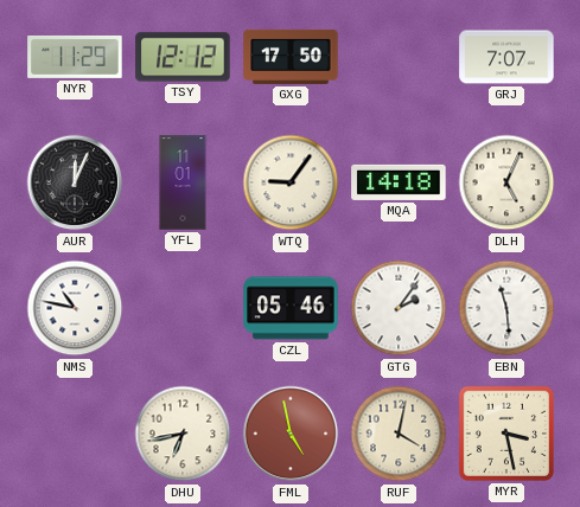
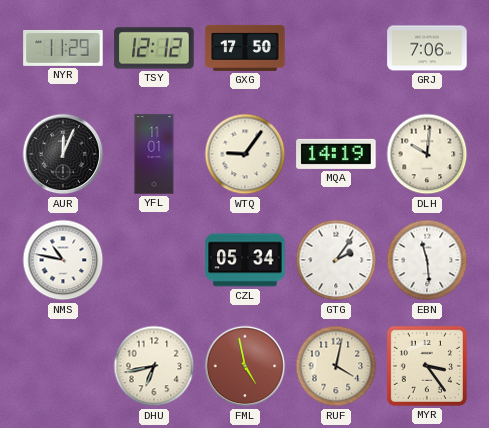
GRJ: 7:07 -> 7:06 (427, 48)
MQA: 14:18 -> 14:19 (336, 154)
DLH: 5:04 -> 10:01 (427, 154)
CZL: 05:46 -> 05:34 (245, 260)
MYR: 3:28 -> 3:24 (427, 366)
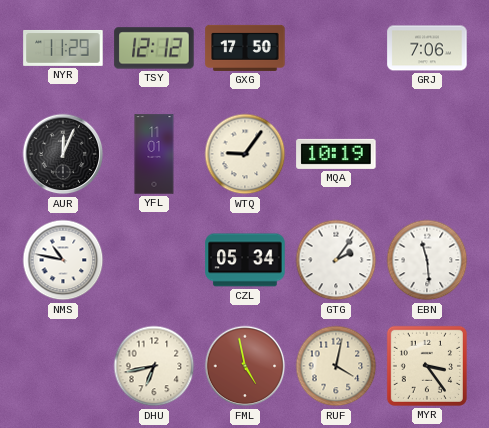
MQA: 14:19 -> 10:19 (336, 154)
DLH: 10:01 -> none (427, 154)
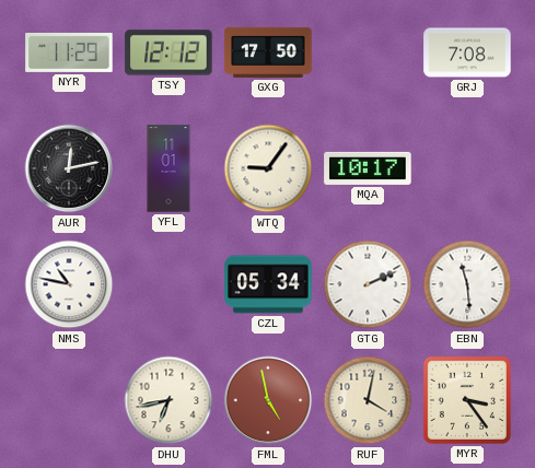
GRJ: 7:06 -> 7:08 (467, 52)
AUR: 12:04 -> 12:13 (69, 168)
MQA: 10:19 -> 10:17 (368, 168)
GTG: 2:06 -> 2:11 (368, 284)
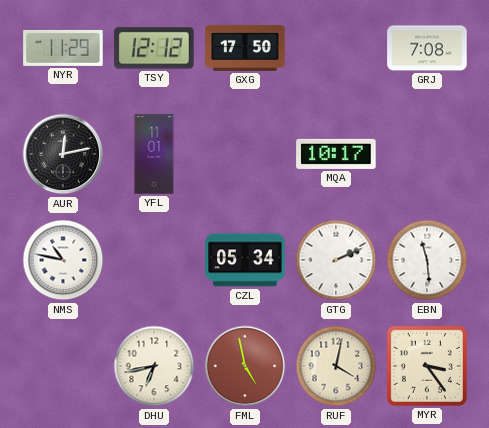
WTQ: 9:06 -> none (268, 168)
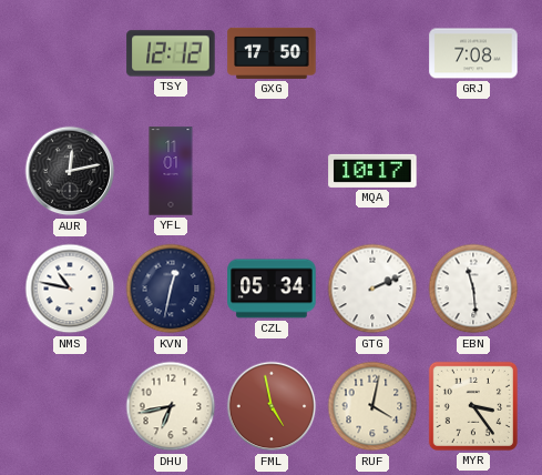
NYR: 11:29 -> none (63, 48)
KVN: none -> 12:32 (171, 289)
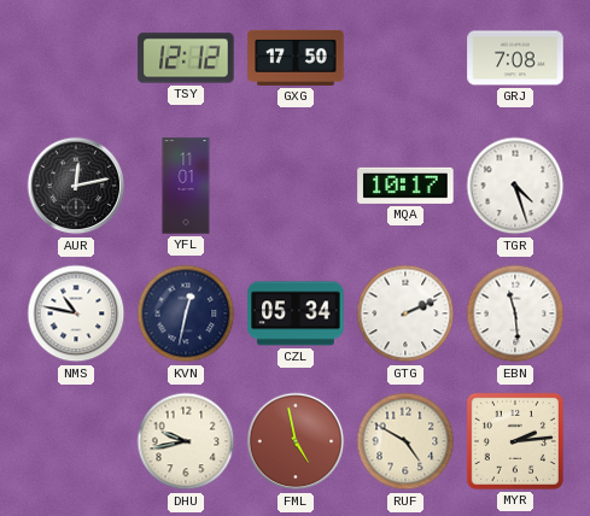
TGR: none -> 4:27 (515, 186)
DHU: 6:43 -> 9:43 (186, 441)
RUF: 4:02 -> 4:50 (405, 441)
MYR: 3:24 -> 2:14 (515, 441)
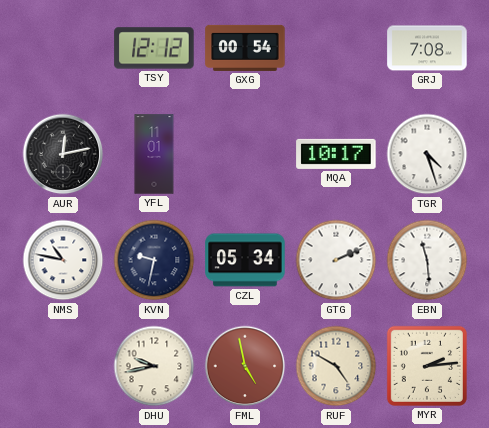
GXG: 17:50 -> 00:54 (245, 48)
KVN: 12:32 -> 9:32 (154, 260)
